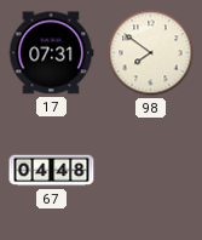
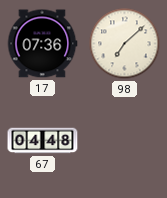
17: 07:31 -> 07:36 (42, 44)
98: 7:51 -> 7:08 (125, 44)
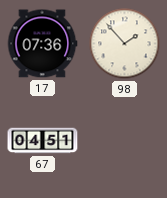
98: 7:08 -> 1:53 (125, 44)
67: 04:48 -> 04:51 (43, 141)
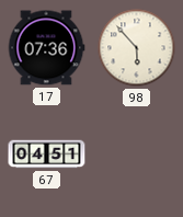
98: 1:53 -> 5:53 (137, 48)
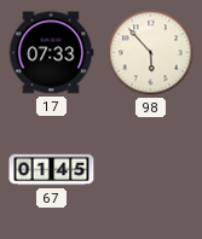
17: 07:36 -> 07:33 (51, 53)
67: 04:51 -> 01:45 (52, 170)
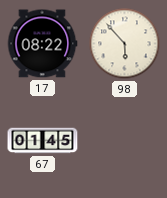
17: 07:33 -> 08:22 (42, 44)
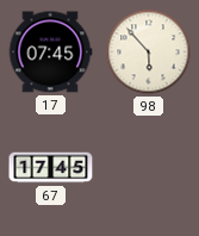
17: 08:22 -> 07:45 (50, 52)
67: 01:45 -> 17:45 (51, 168)
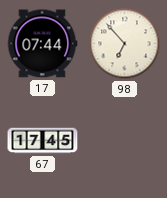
17: 07:45 -> 07:44 (42, 44)
98: 5:53 -> 6:53 (125, 44)
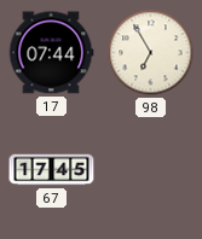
98: 6:53 -> 6:55 (151, 53)
